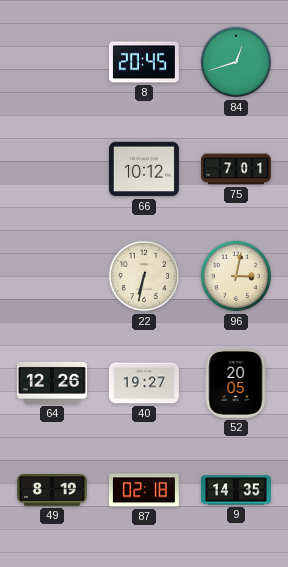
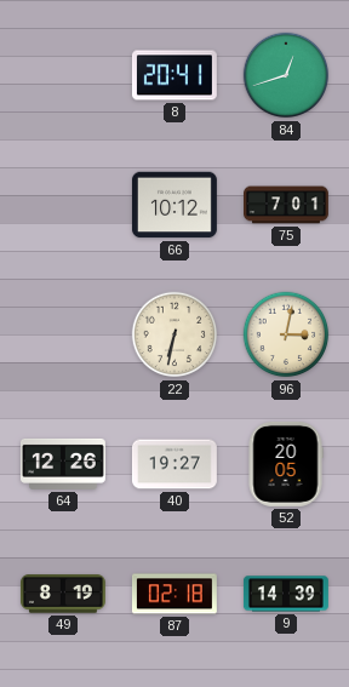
8: 20:45 -> 20:41 (174, 75)
9: 14:35 -> 14:39 (286, 594)
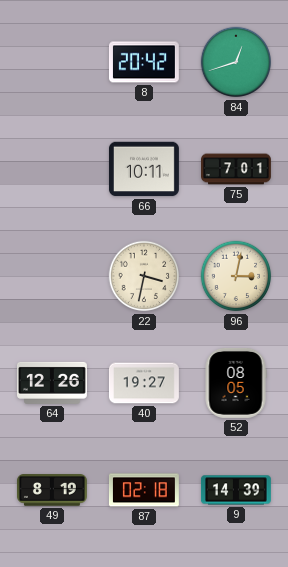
8: 20:41 -> 20:42 (144, 62)
66: 10:12 -> 10:11 (144, 169)
22: 6:32 -> 3:32 (144, 276)
52: 20:05 -> 08:05 (236, 383)
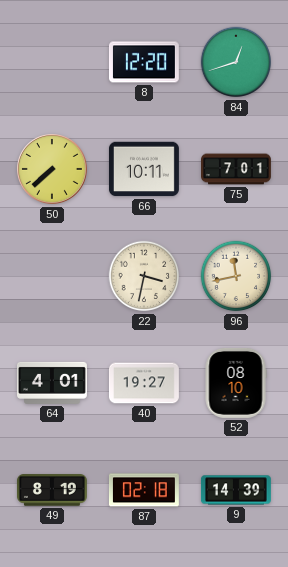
8: 20:42 -> 12:20 (144, 62)
50: none -> 7:38 (53, 170)
96: 3:02 -> 11:43 (236, 276)
64: 12:26 -> 4:01 (52, 383)
52: 08:05 -> 08:10 (236, 383)
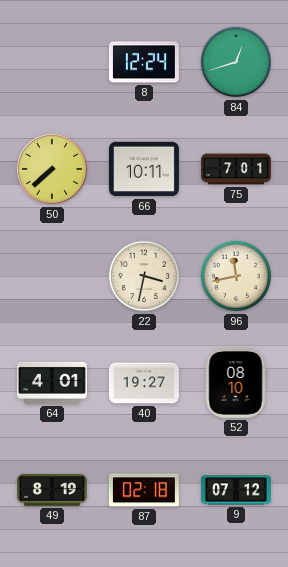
8: 12:20 -> 12:24 (144, 62)
9: 14:39 -> 07:12 (236, 490)
